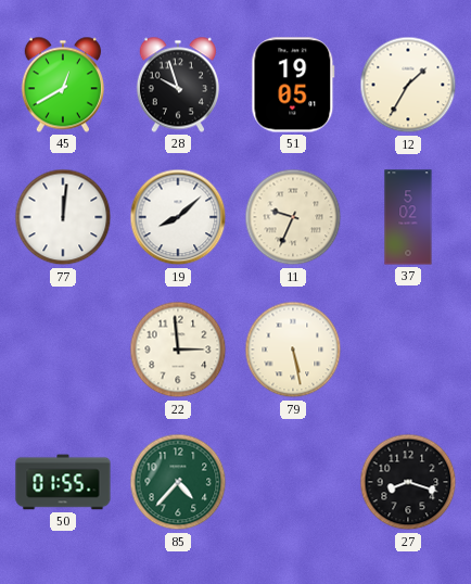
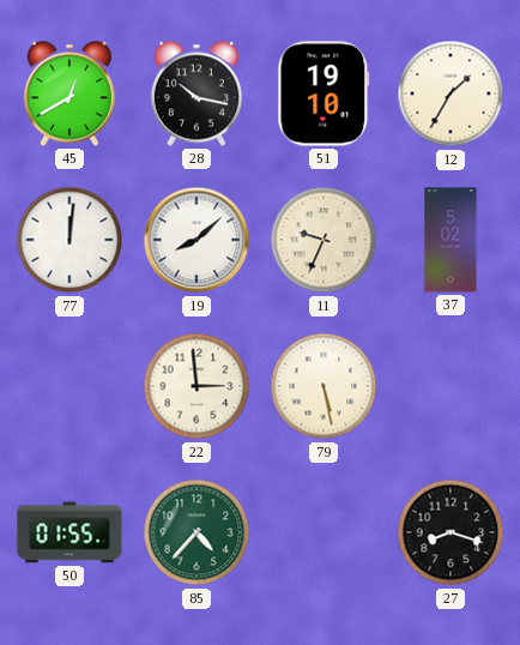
28: 9:57 -> 10:17 (196, 94)
51: 19:05 -> 19:10 (324, 94)
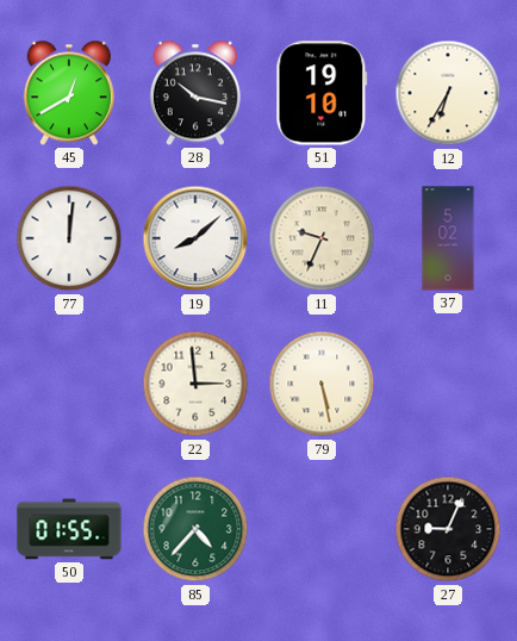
12: 1:35 -> 6:35 (448, 93)
27: 8:18 -> 9:04 (448, 529)
